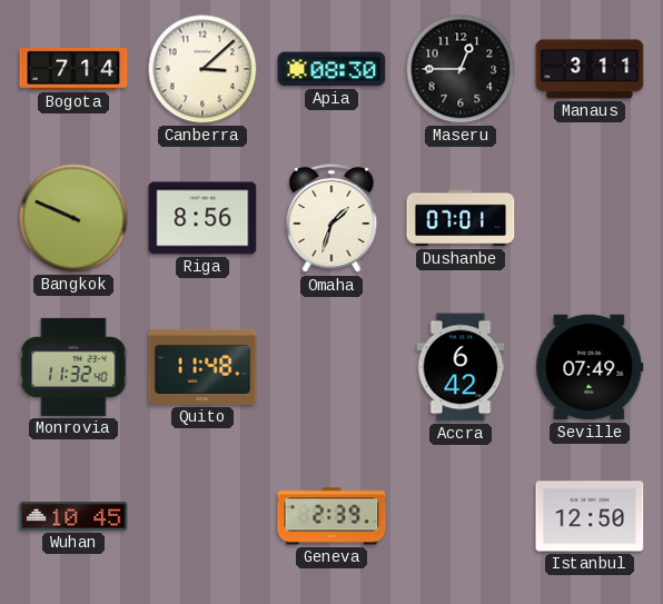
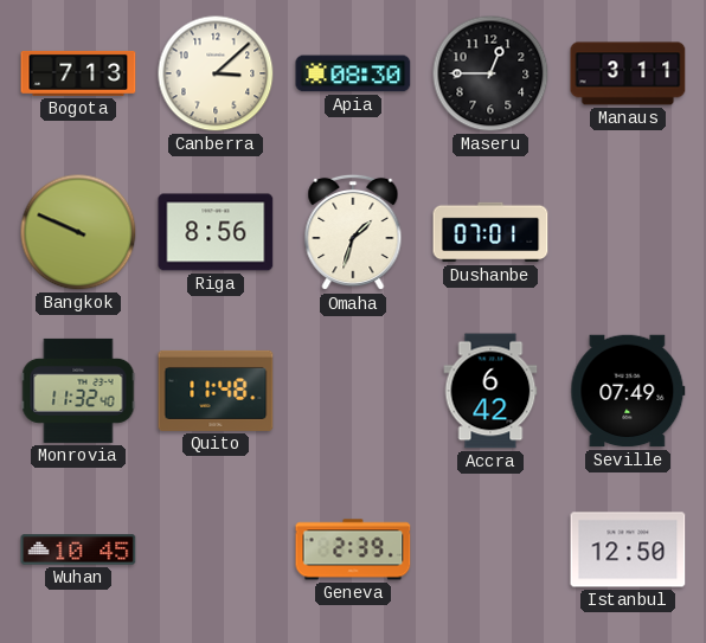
Bogota: 7:14 -> 7:13 (78, 73)
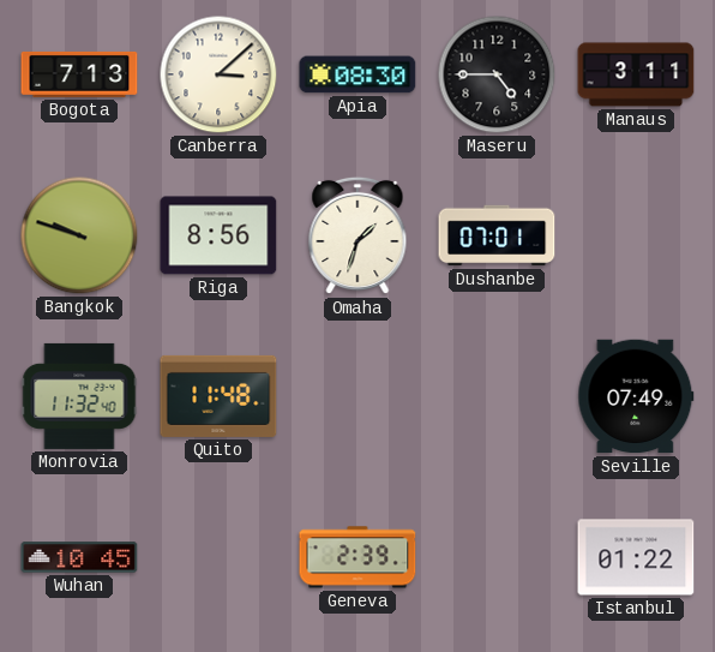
Maseru: 12:45 -> 4:45 (497, 74)
Bangkok: 9:49 -> 9:48 (79, 235)
Accra: 6:42 -> none (490, 391)
Istanbul: 12:50 -> 01:22 (636, 557)
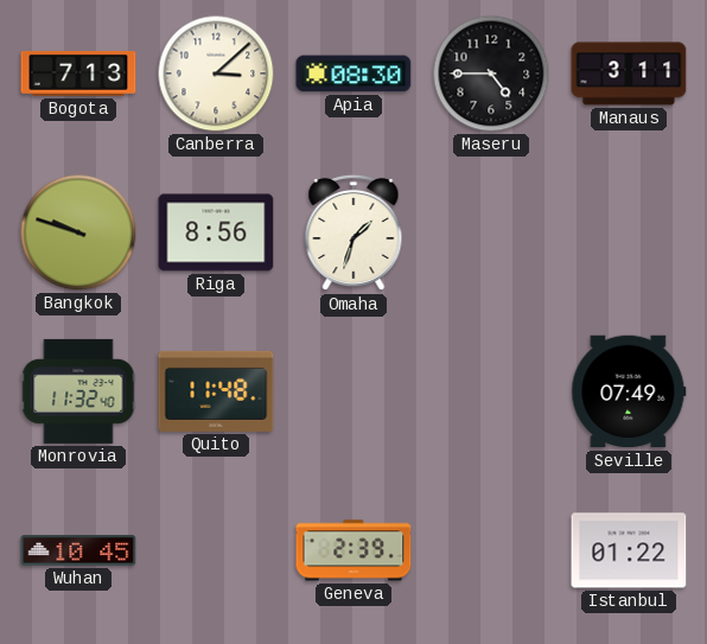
Dushanbe: 07:01 -> none (497, 235)
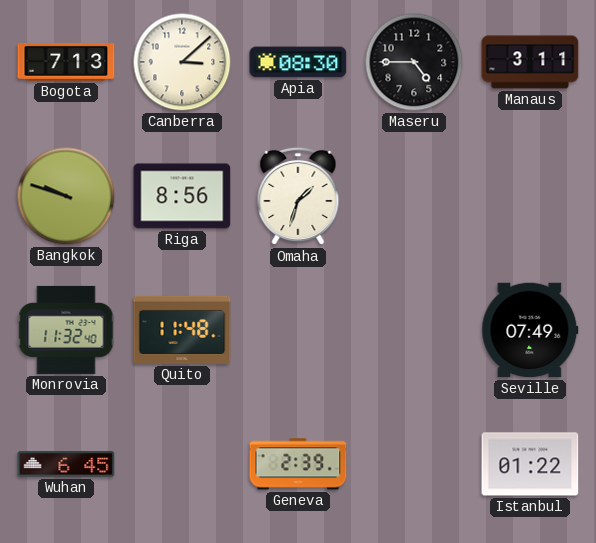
Wuhan: 10:45 -> 6:45 (66, 464)
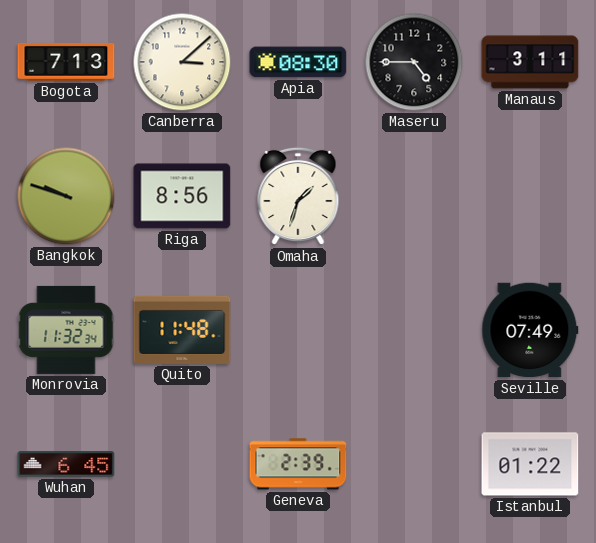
Monrovia: 11:32:40 -> 11:32:34 (66, 330)
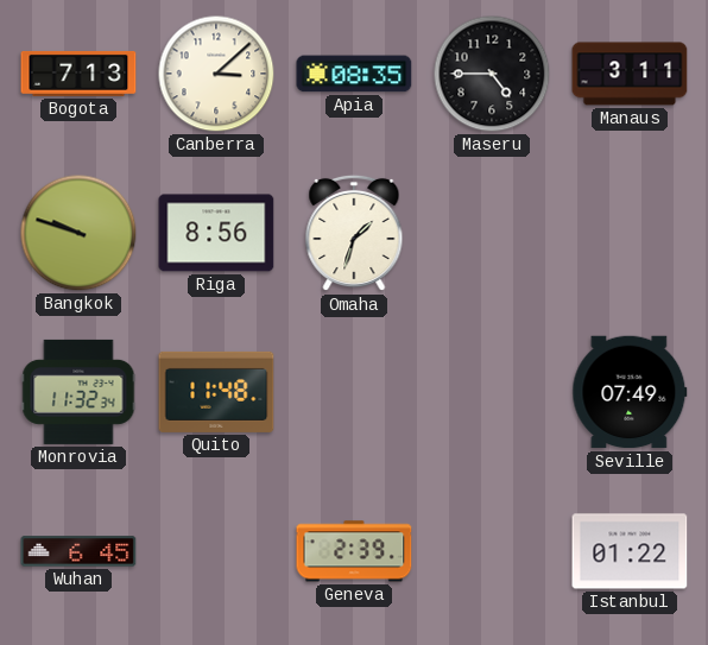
Apia: 08:30 -> 08:35 (354, 74)
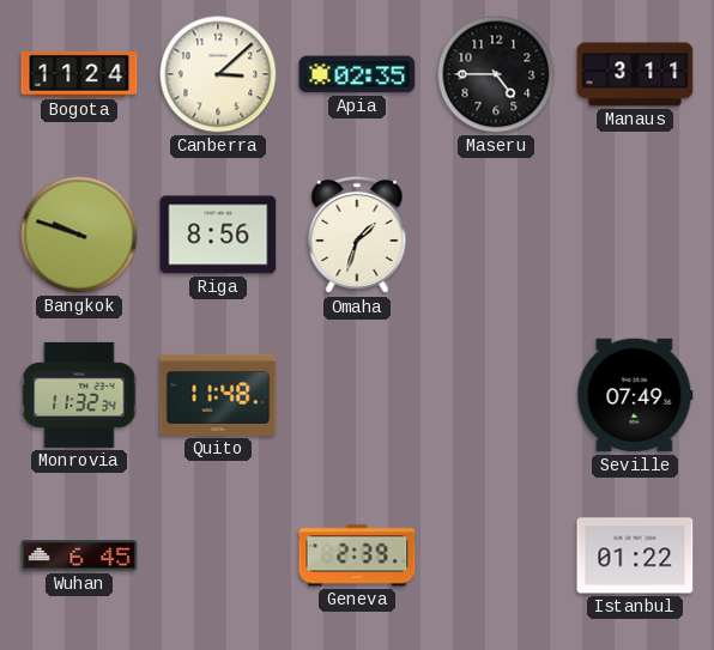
Bogota: 7:13 -> 11:24 (79, 74)
Apia: 08:35 -> 02:35 (357, 74)
